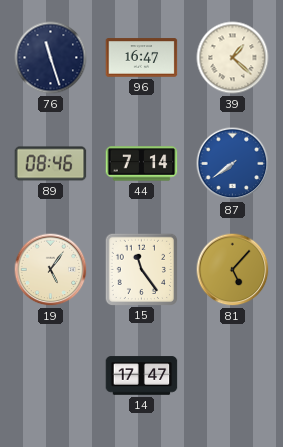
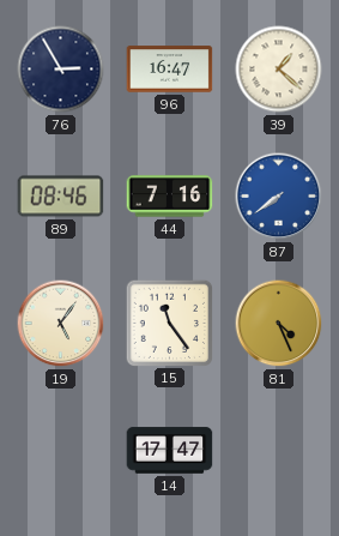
76: 11:27 -> 2:55 (61, 70)
44: 7:14 -> 7:16 (170, 197)
81: 5:07 -> 4:26 (279, 324)
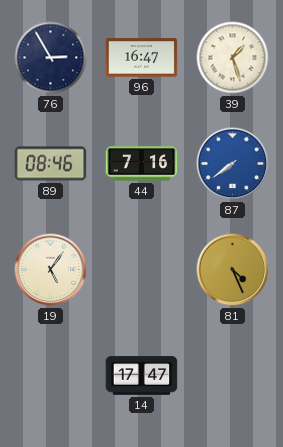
39: 1:22 -> 1:27 (233, 58)
15: 11:24 -> none (169, 323)
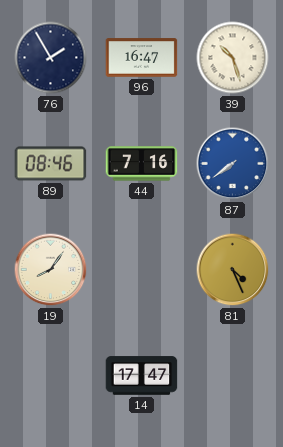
76: 2:55 -> 1:55 (51, 58)
39: 1:27 -> 10:27 (233, 58)
19: 5:06 -> 8:06 (51, 270)
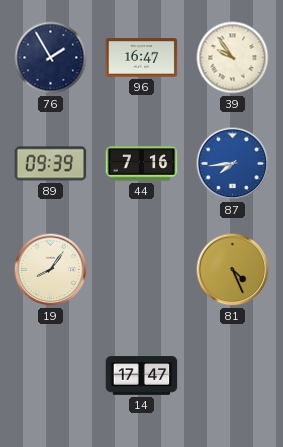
39: 10:27 -> 9:54 (233, 58)
89: 08:46 -> 09:39 (51, 164)
87: 7:39 -> 7:44 (233, 164)
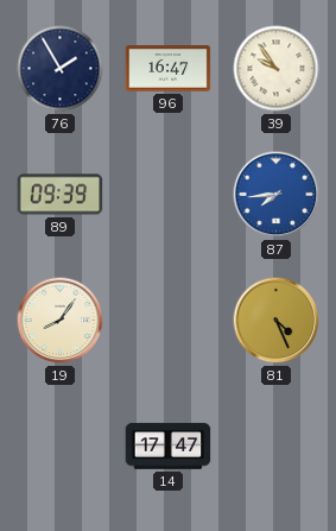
44: 7:16 -> none (142, 164)
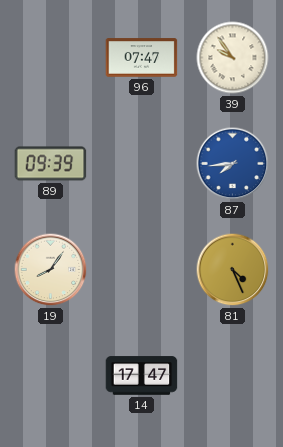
76: 1:55 -> none (61, 69)
96: 16:47 -> 07:47 (142, 58)
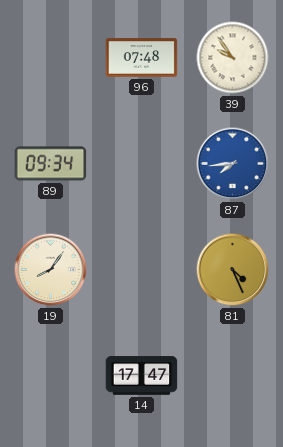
96: 07:47 -> 07:48 (142, 58)
89: 09:39 -> 09:34 (51, 164)
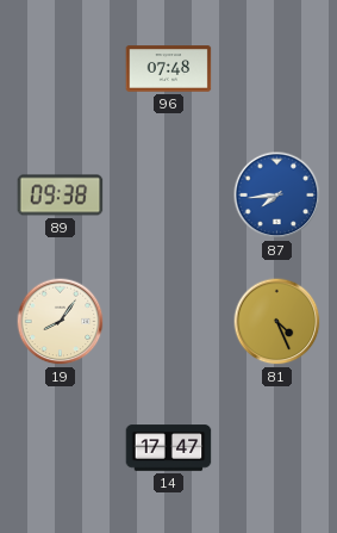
39: 9:54 -> none (233, 58)
89: 09:34 -> 09:38 (61, 196)
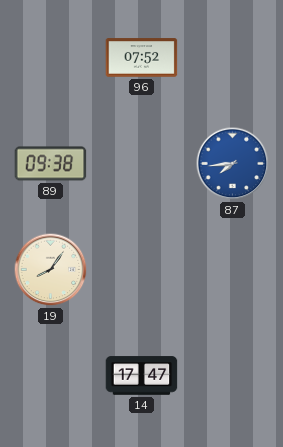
96: 07:48 -> 07:52 (142, 58)
81: 4:26 -> none (277, 322)
